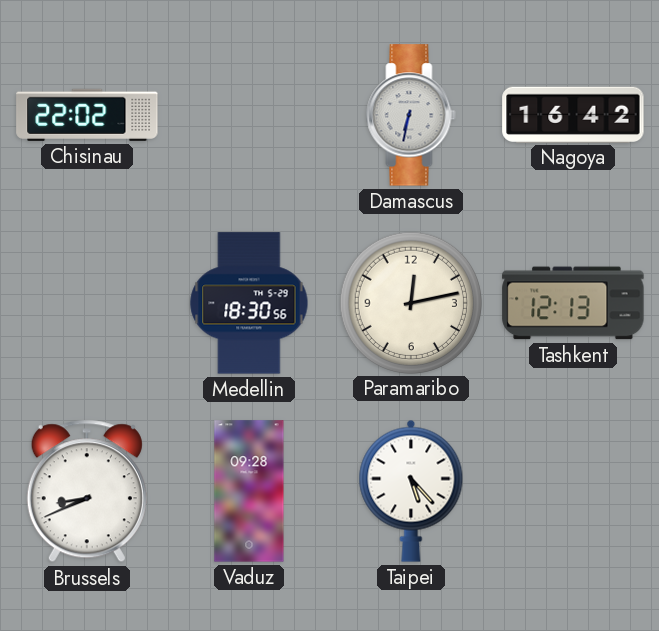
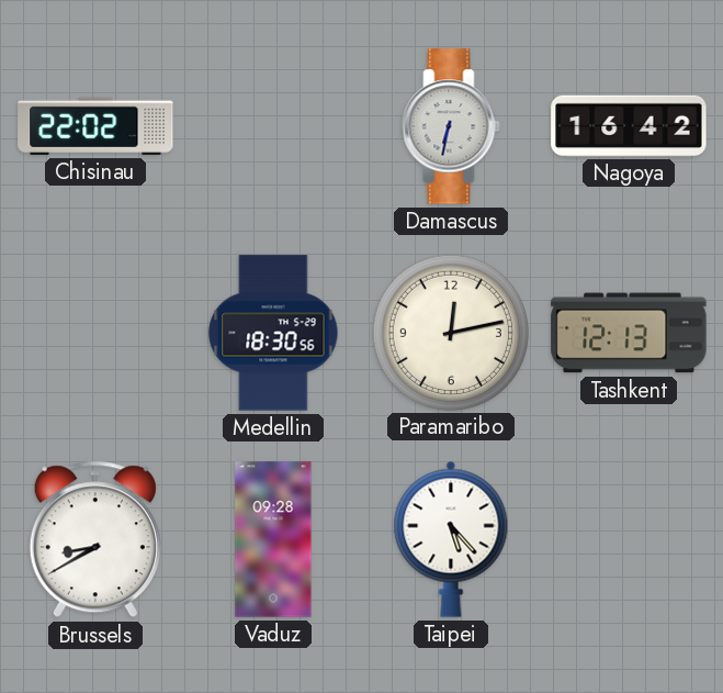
Brussels: 8:41 -> 8:40 (95, 539)
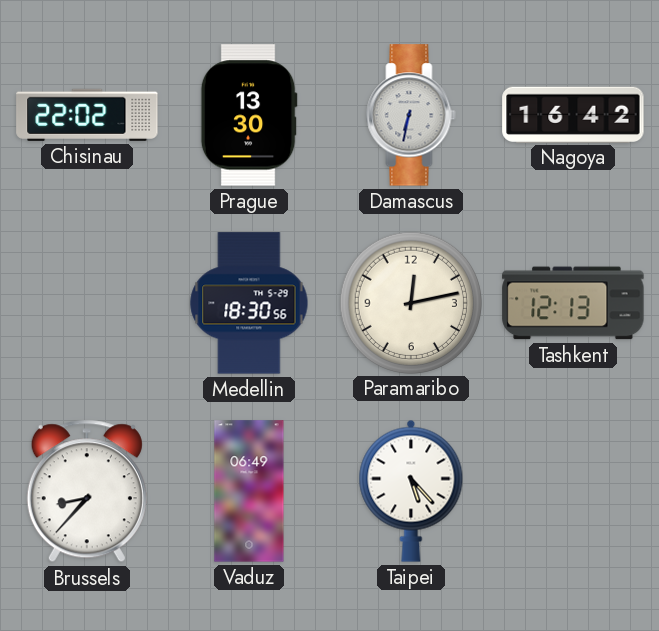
Prague: none -> 13:30 (249, 115)
Brussels: 8:40 -> 8:37 (87, 491)
Vaduz: 09:28 -> 06:49 (249, 491)
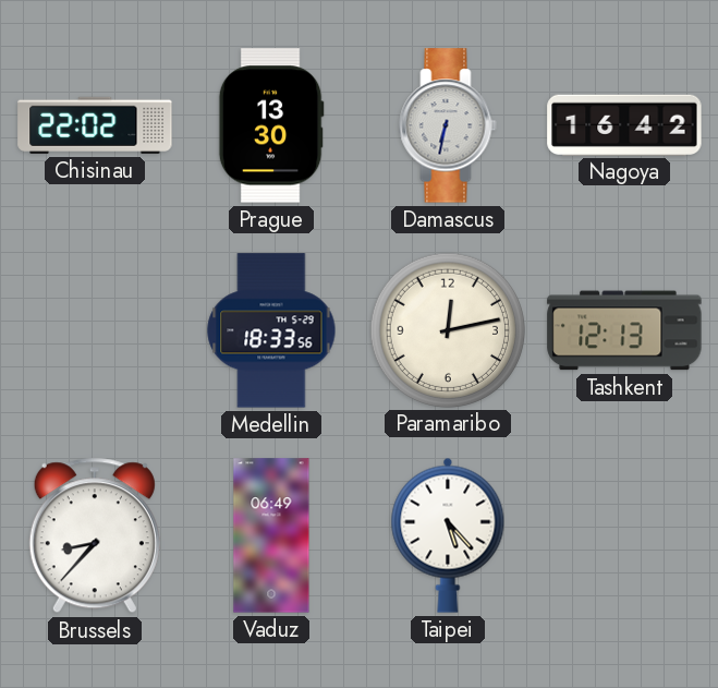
Medellin: 18:30 -> 18:33 (271, 330)
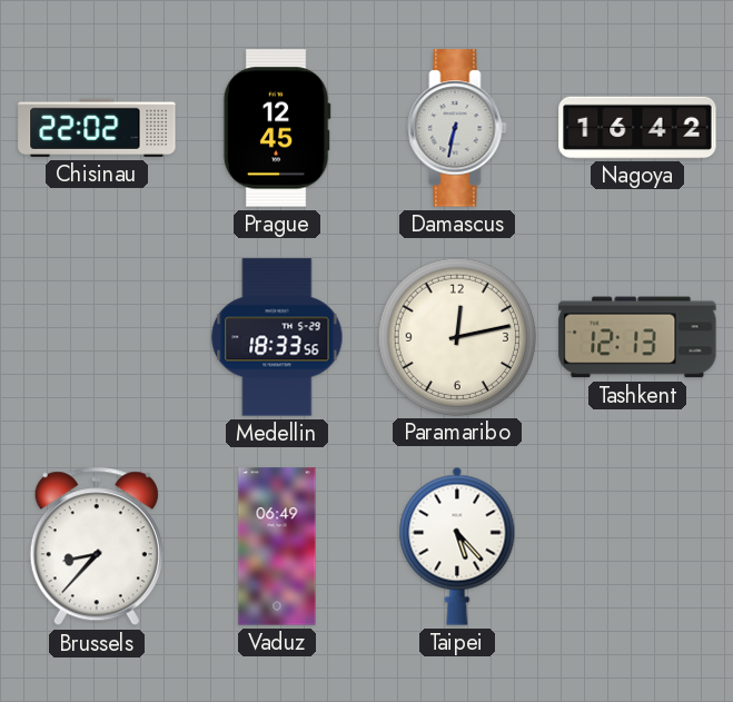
Prague: 13:30 -> 12:45 (277, 128)
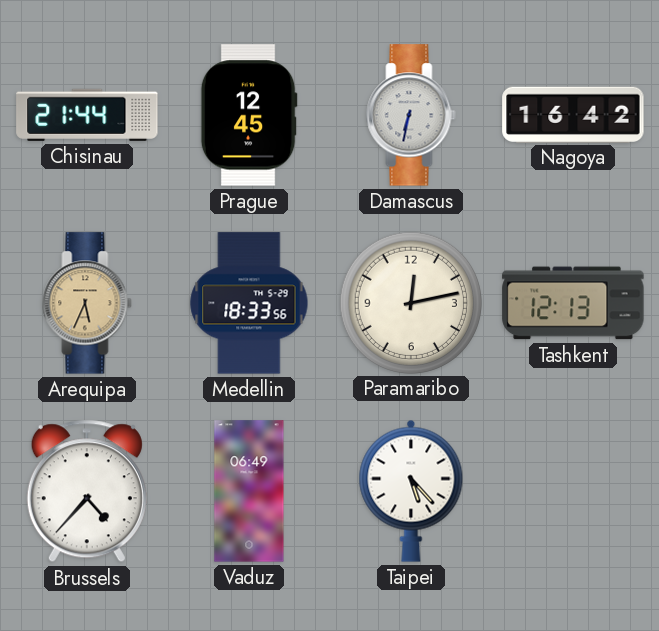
Chisinau: 22:02 -> 21:44 (87, 115)
Arequipa: none -> 5:34 (87, 303)
Brussels: 8:37 -> 4:37 (87, 491)
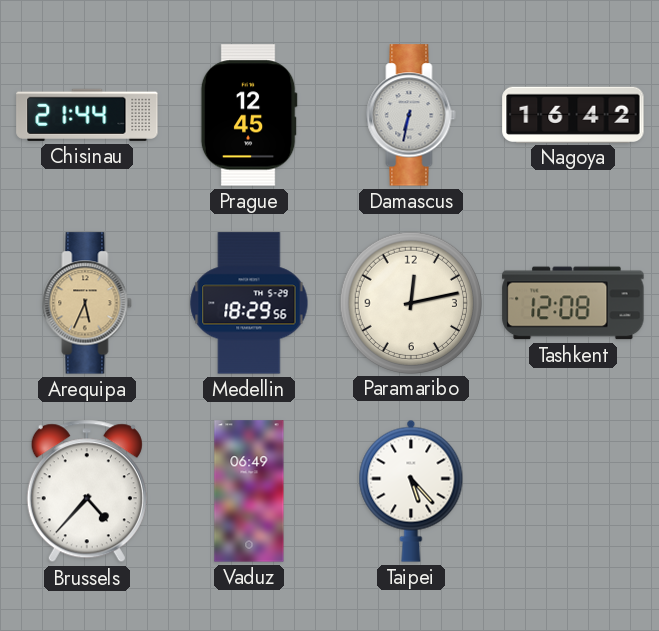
Medellin: 18:33 -> 18:29 (249, 303)
Tashkent: 12:13 -> 12:08 (573, 303)
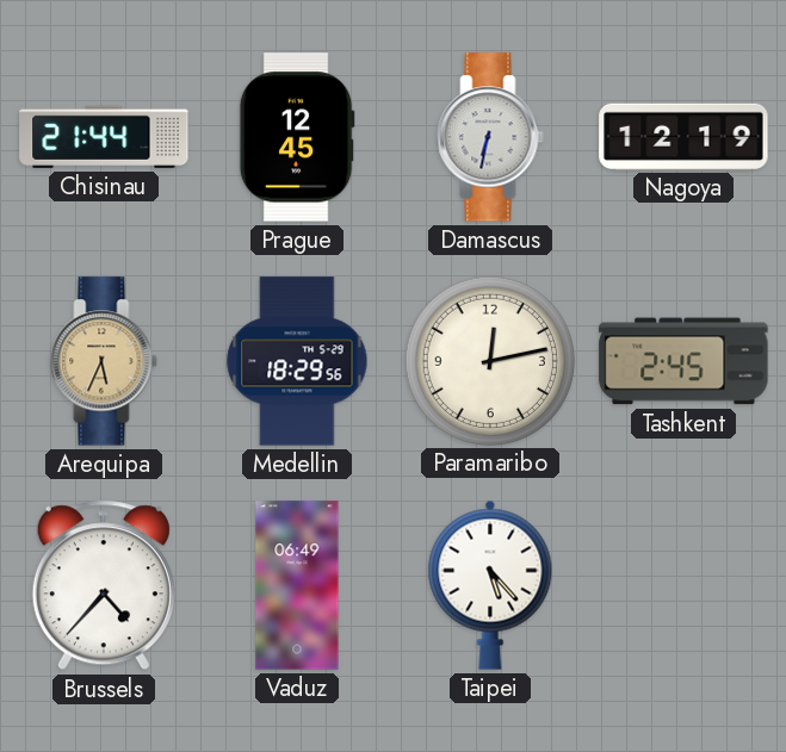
Nagoya: 16:42 -> 12:19 (683, 136)
Tashkent: 12:08 -> 2:45 (683, 361)
